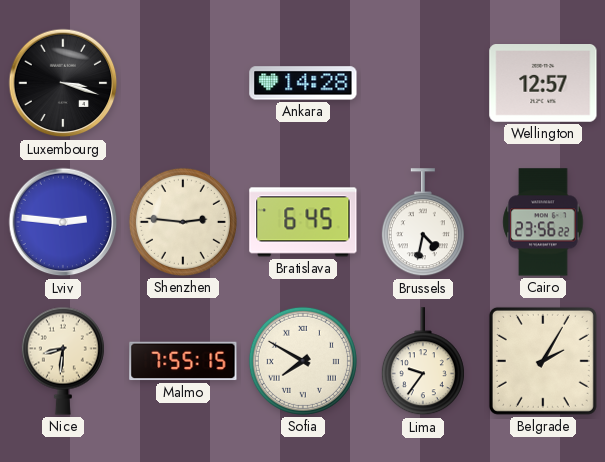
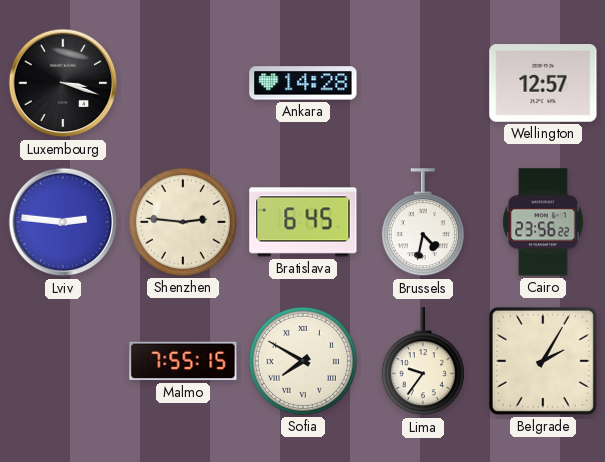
Nice: 8:31 -> none (63, 361)
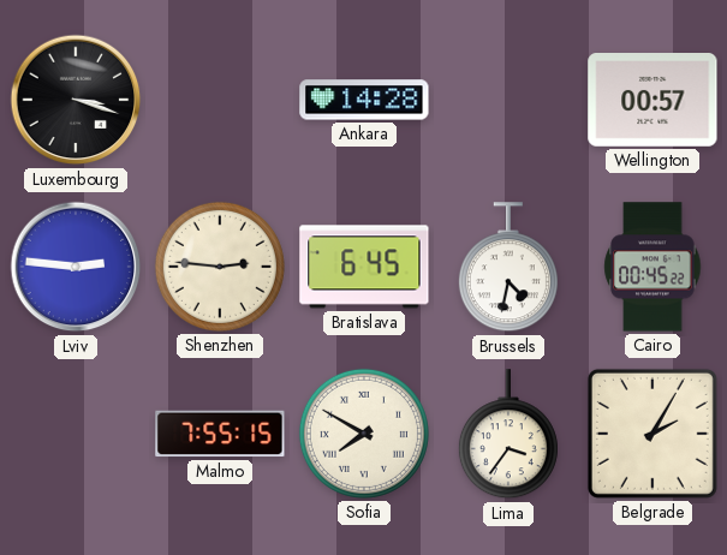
Wellington: 12:57 -> 00:57 (652, 101)
Cairo: 23:56 -> 00:45 (652, 267)
Lima: 9:36 -> 3:36 (508, 435)
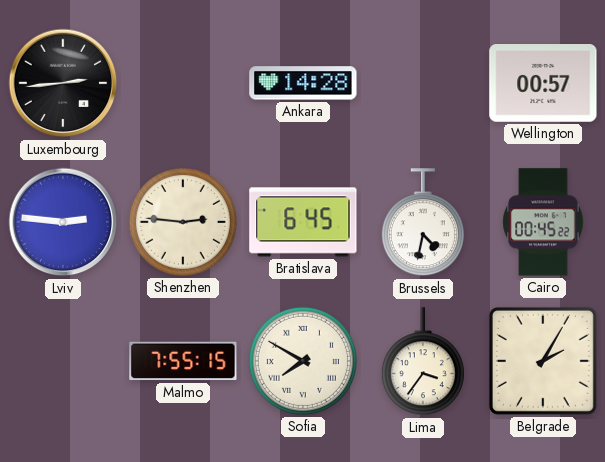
Luxembourg: 3:18 -> 2:44 (63, 83)
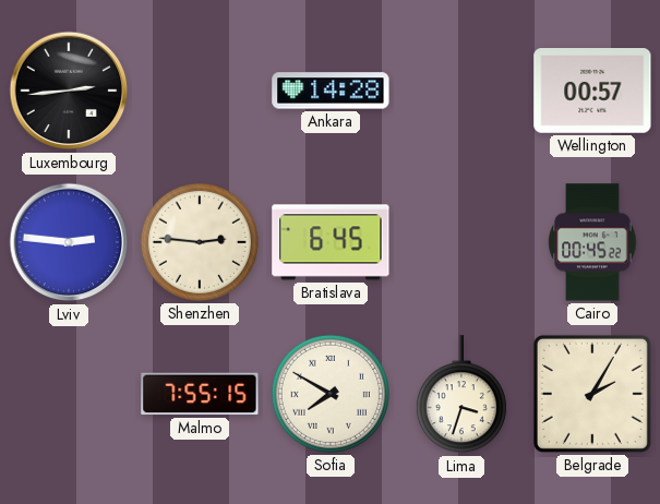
Brussels: 4:32 -> none (423, 223)
Lima: 3:36 -> 3:33 (461, 395)
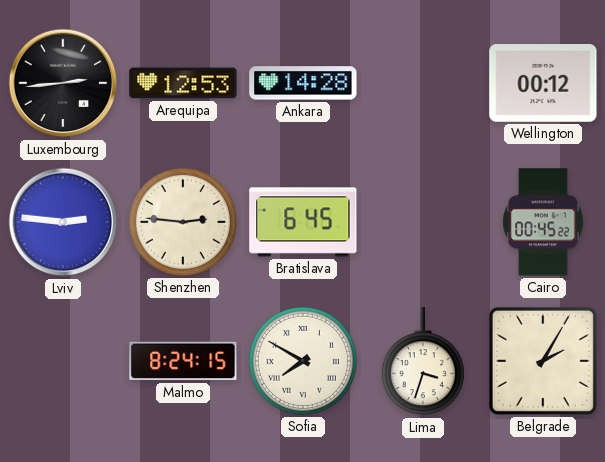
Arequipa: none -> 12:53 (183, 83)
Wellington: 00:57 -> 00:12 (543, 84)
Malmo: 7:55 -> 8:24 (183, 361)
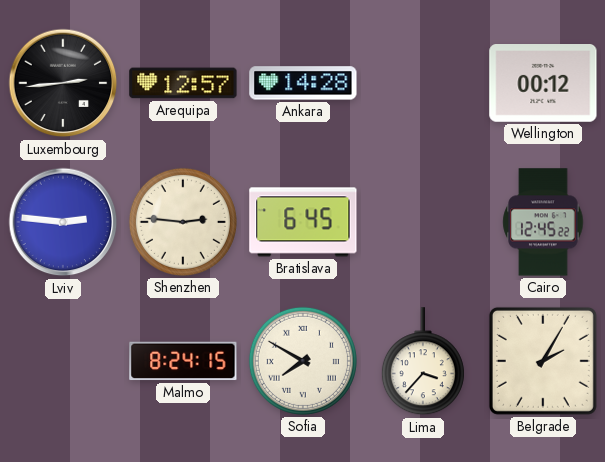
Arequipa: 12:53 -> 12:57 (183, 83)
Cairo: 00:45 -> 12:45 (543, 222)
Lima: 3:33 -> 3:37 (423, 362)
